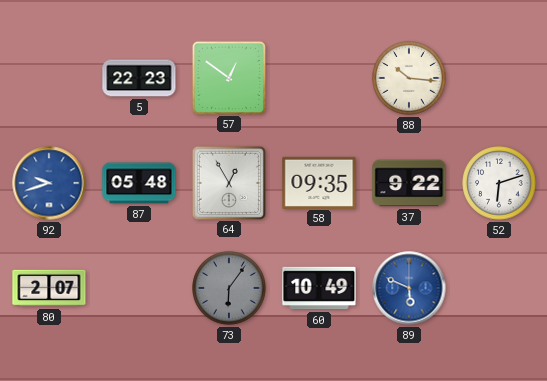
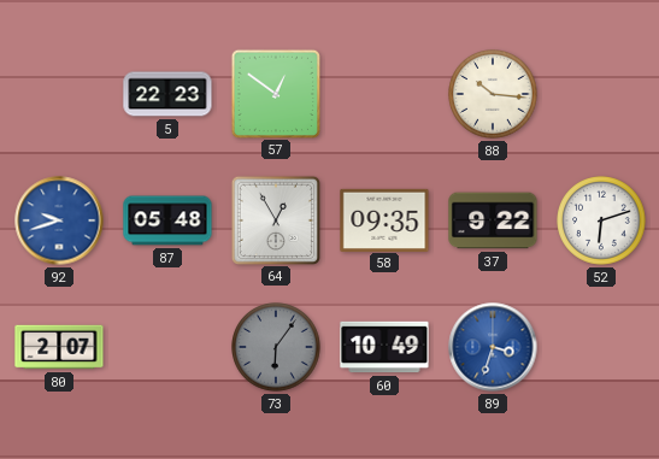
89: 5:49 -> 3:33 (493, 347)
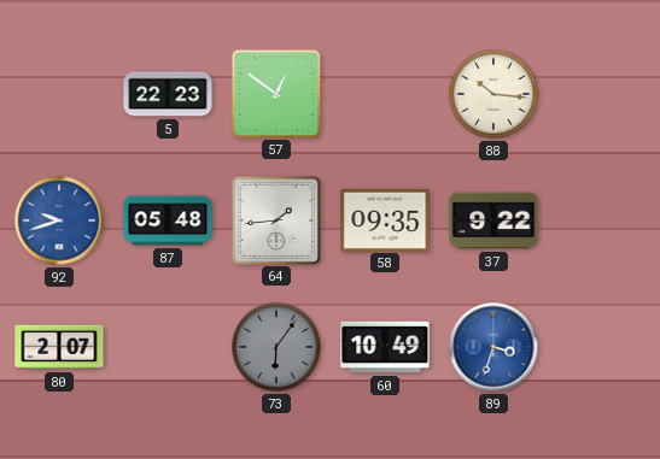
64: 12:55 -> 1:44 (275, 219)
52: 6:12 -> none (601, 220)
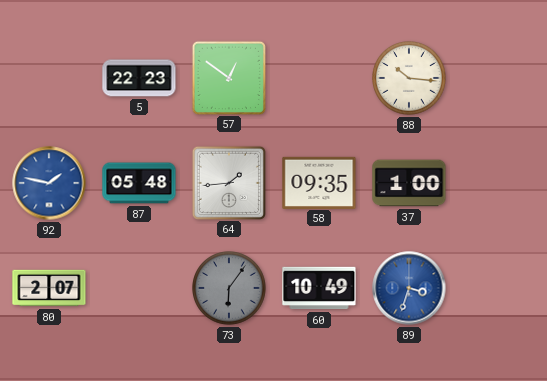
92: 9:42 -> 1:47 (49, 183)
37: 9:22 -> 1:00 (409, 183)
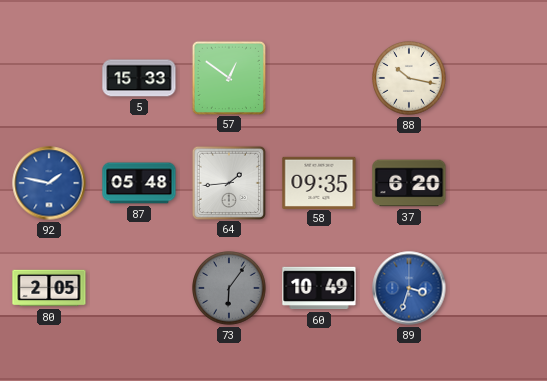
5: 22:23 -> 15:33 (139, 78)
88: 10:16 -> 10:17 (409, 78)
37: 1:00 -> 6:20 (409, 183)
80: 2:07 -> 2:05 (49, 288)
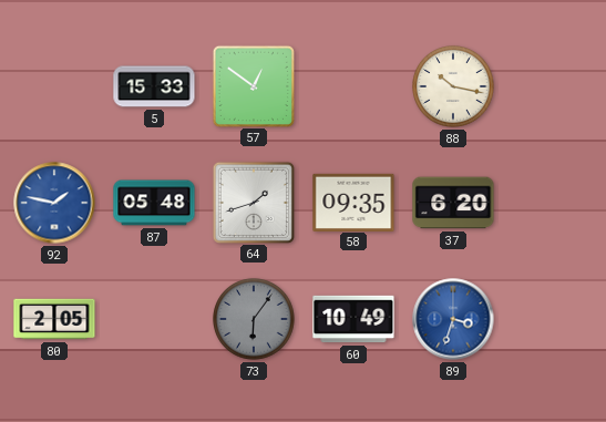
64: 1:44 -> 1:42 (253, 202)
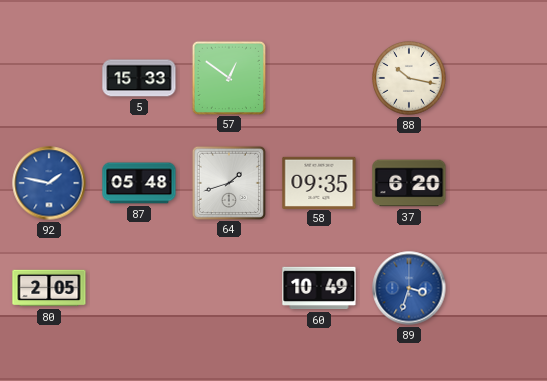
73: 6:06 -> none (254, 319)
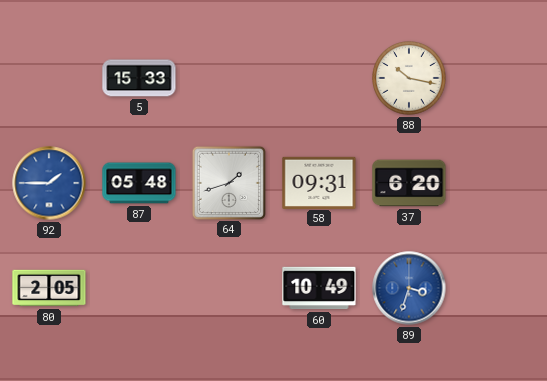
57: 12:51 -> none (228, 77)
92: 1:47 -> 1:45 (49, 183)
58: 09:35 -> 09:31 (319, 182)
